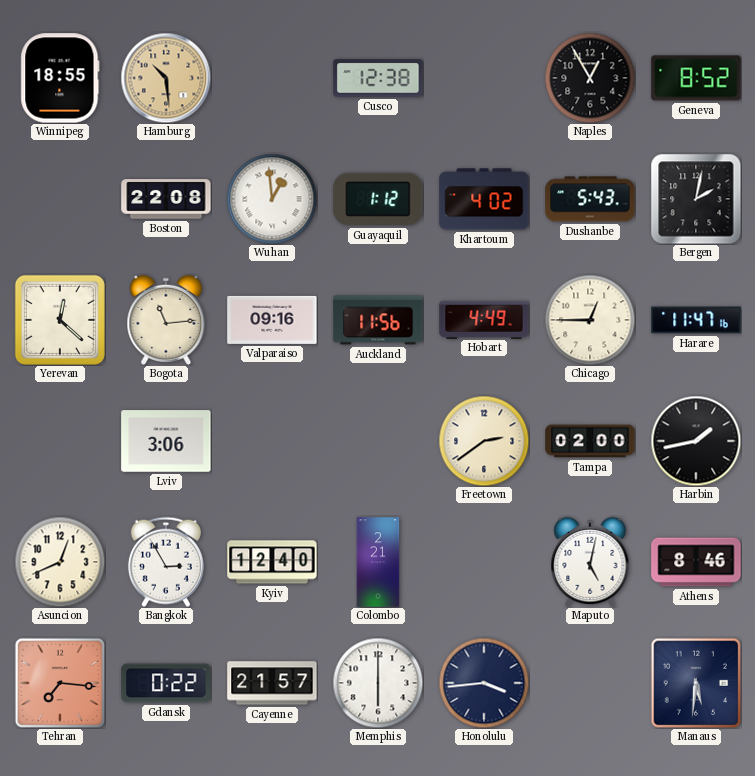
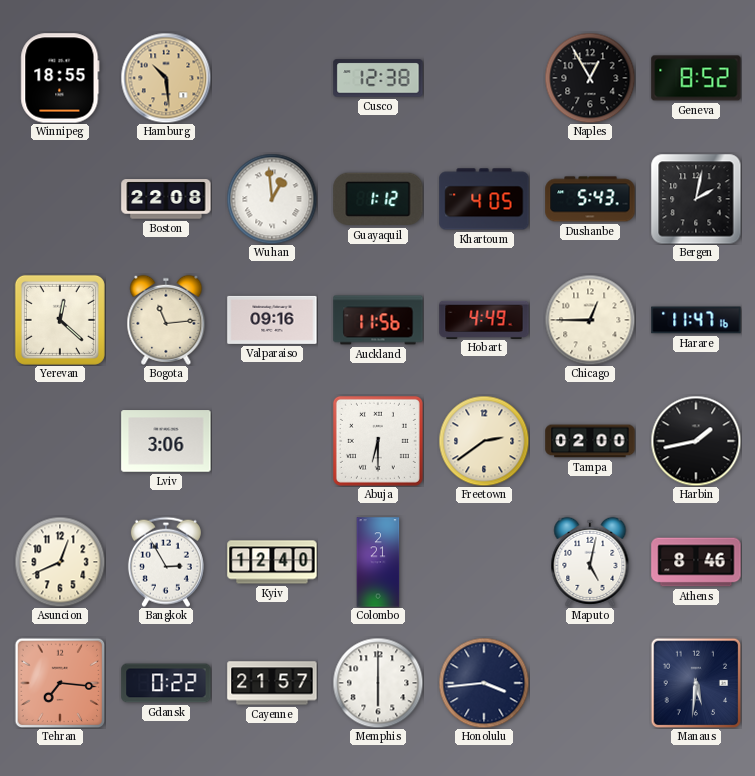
Khartoum: 4:02 -> 4:05 (484, 199)
Abuja: none -> 6:30 (378, 441)
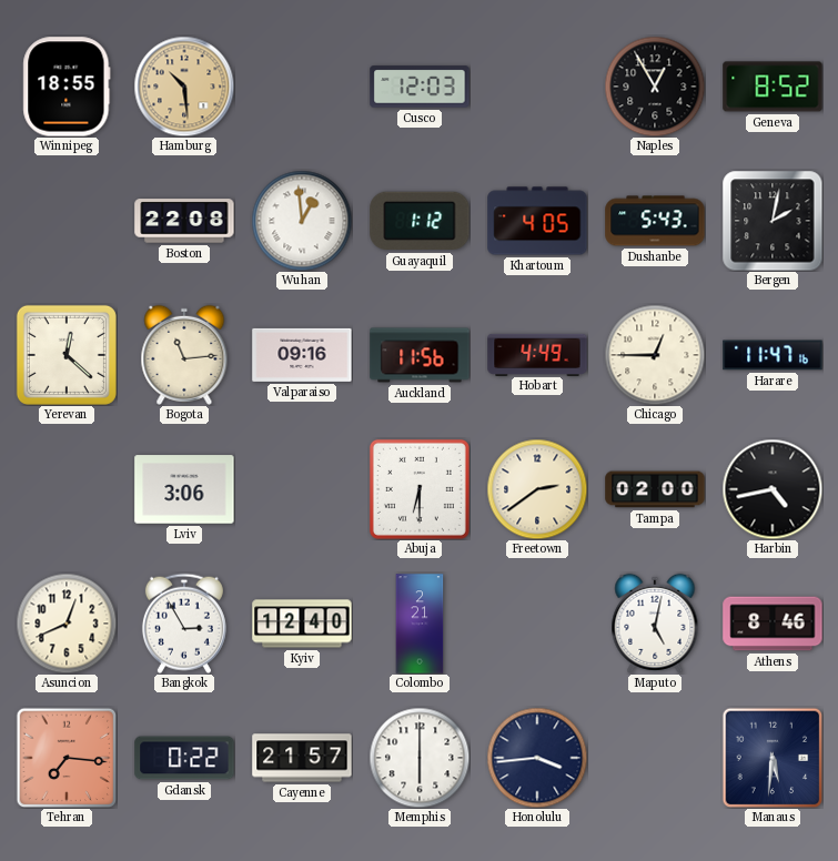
Cusco: 12:38 -> 12:03 (420, 87)
Harbin: 1:43 -> 4:43 (773, 489)
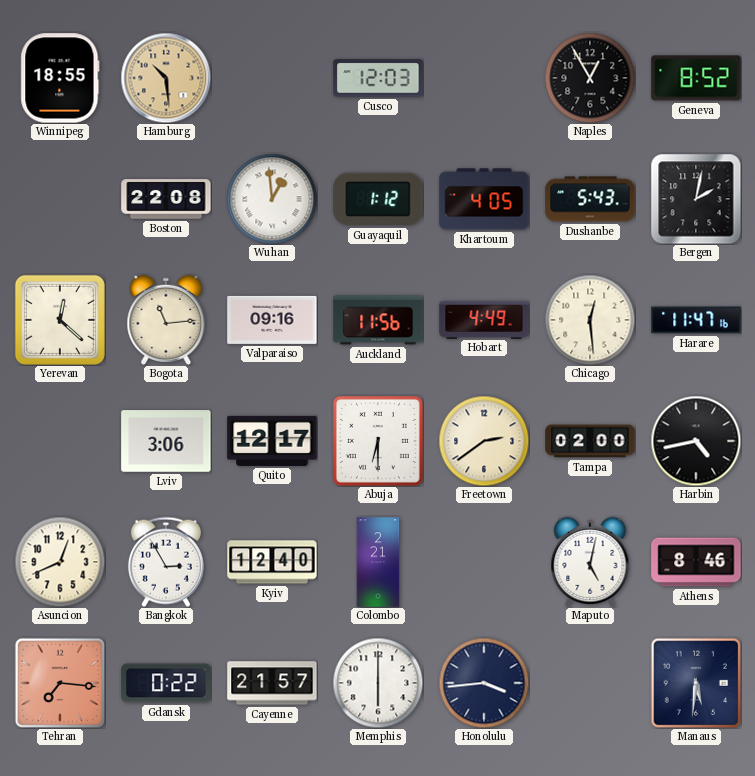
Chicago: 12:45 -> 12:29 (590, 320)
Quito: none -> 12:17 (272, 441)
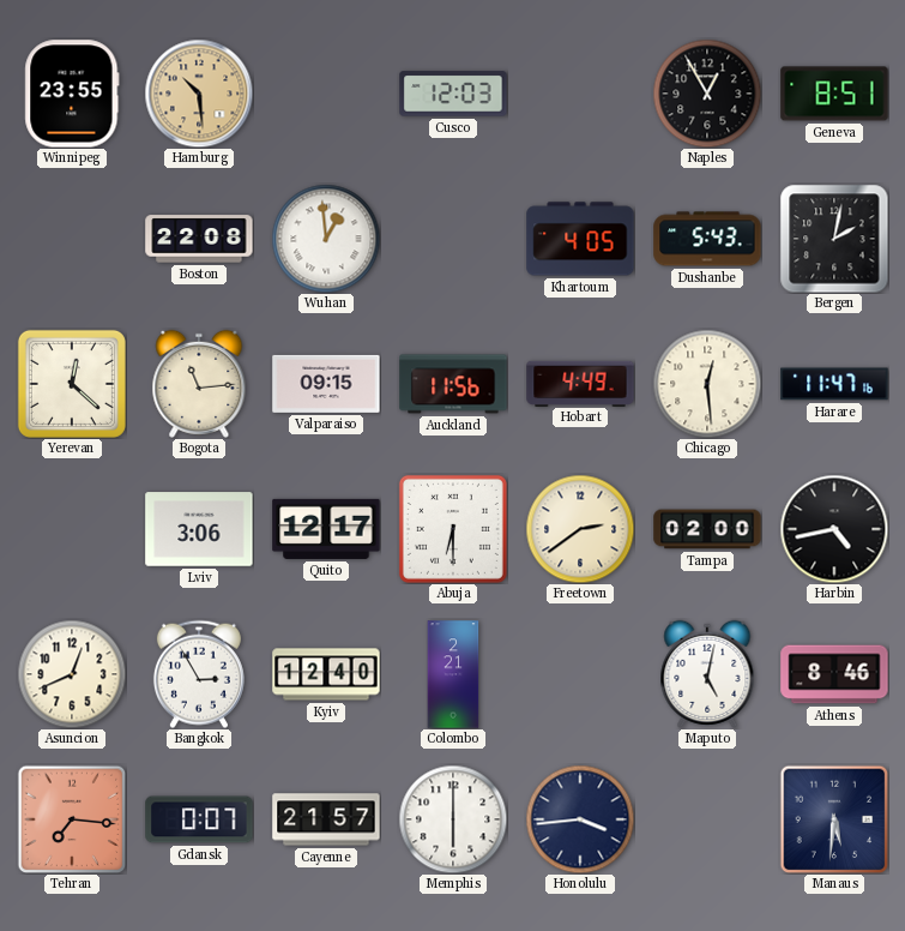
Winnipeg: 18:55 -> 23:55 (72, 94)
Geneva: 8:52 -> 8:51 (834, 94)
Guayaquil: 1:12 -> none (378, 199)
Valparaiso: 09:16 -> 09:15 (326, 384)
Gdansk: 0:22 -> 0:07 (199, 819)
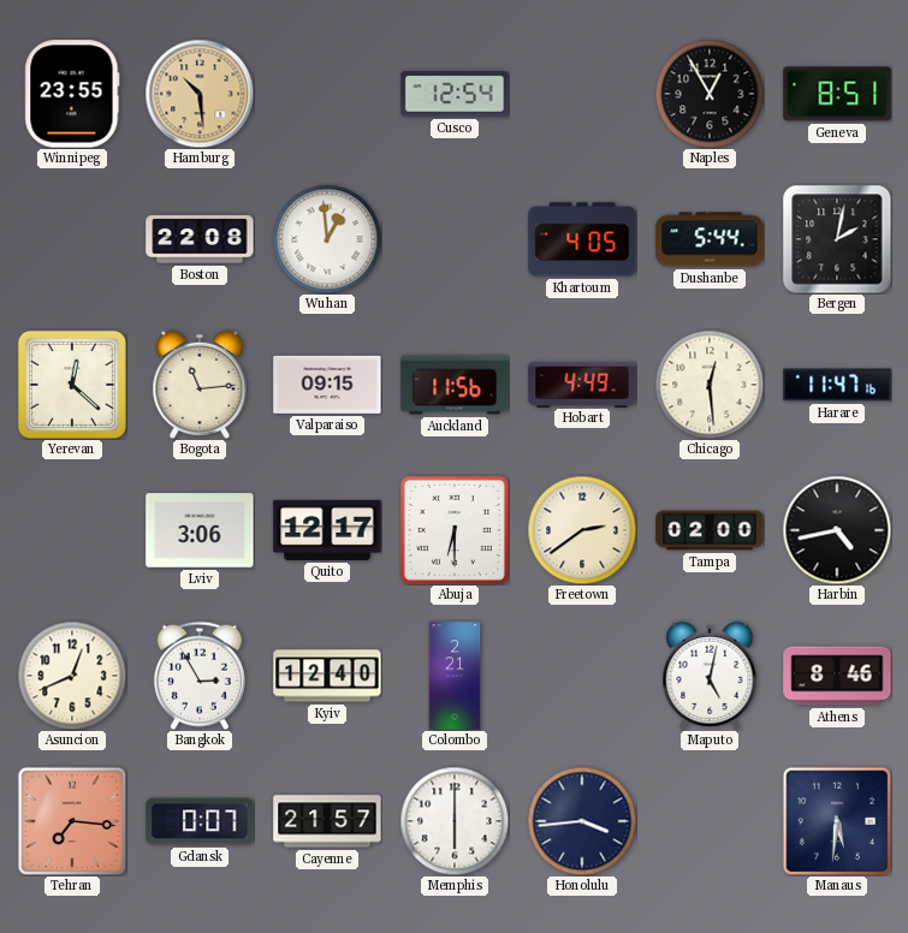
Cusco: 12:03 -> 12:54 (455, 94)
Dushanbe: 5:43 -> 5:44 (710, 239)
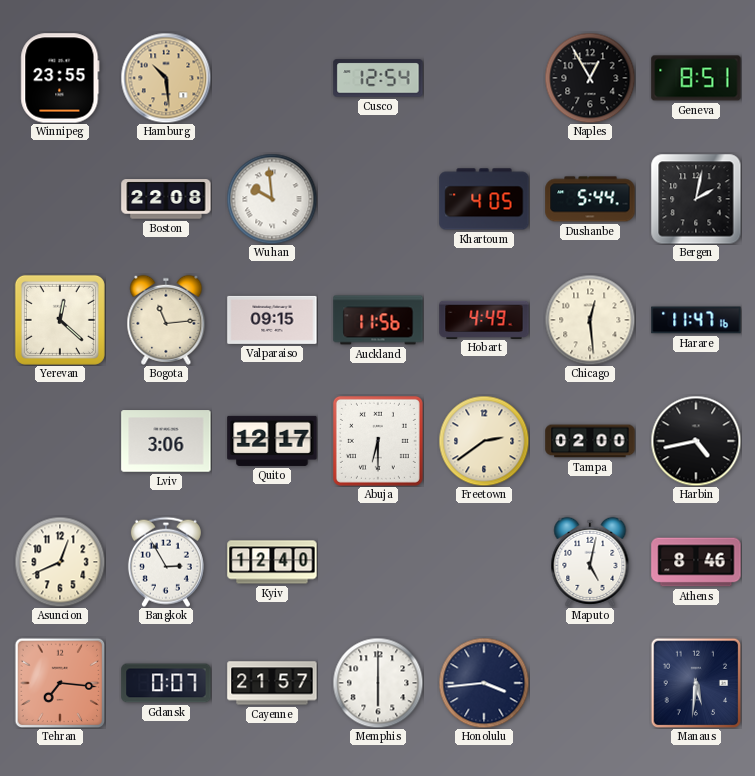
Wuhan: 12:59 -> 9:59 (272, 199)
Colombo: 2:21 -> none (455, 676)
